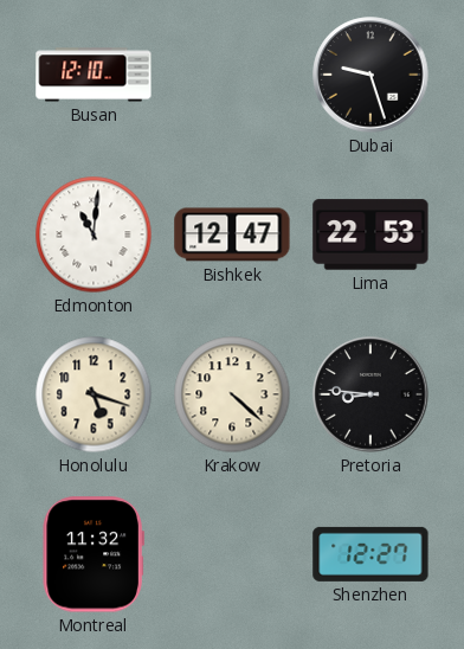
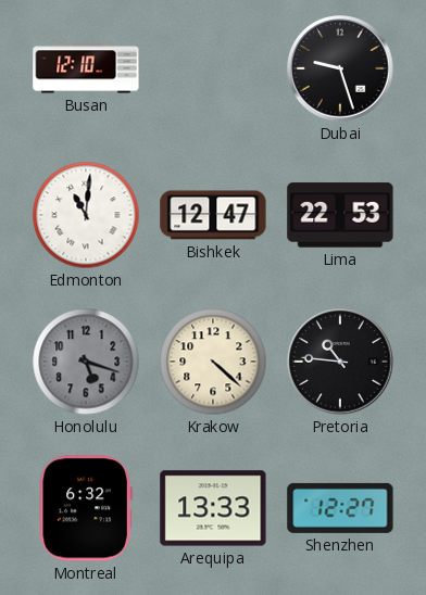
Honolulu dial: cream -> grey (86, 362)
Pretoria: 8:46 -> 10:46 (340, 362)
Montreal: 11:32 -> 6:32 (86, 508)
Arequipa: none -> 13:33 (213, 508)
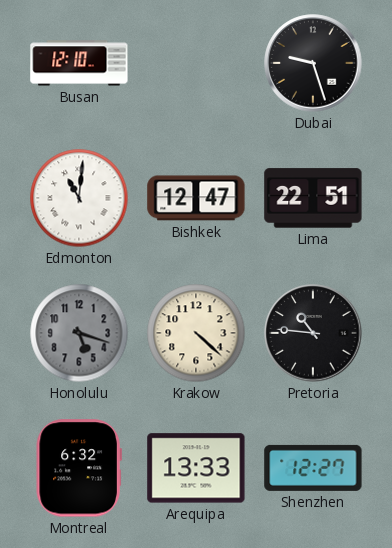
Lima: 22:53 -> 22:51 (313, 198)
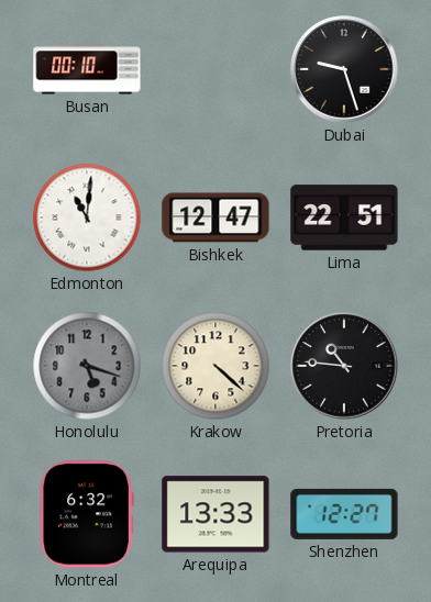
Busan: 12:10 -> 00:10 (87, 69)
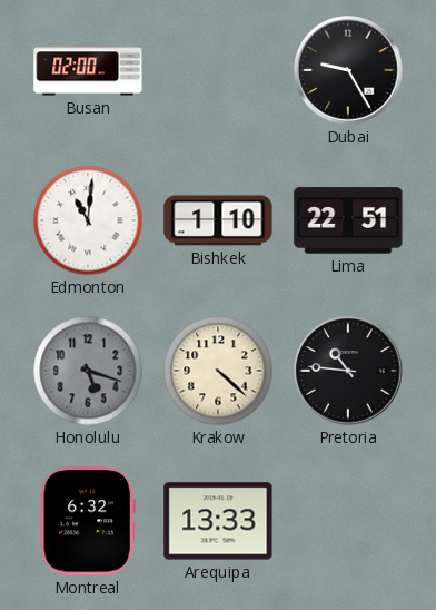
Busan: 00:10 -> 02:00 (88, 70)
Dubai: 9:27 -> 9:25 (348, 70)
Bishkek: 12:47 -> 1:10 (218, 220)
Shenzhen: 12:27 -> none (344, 514)
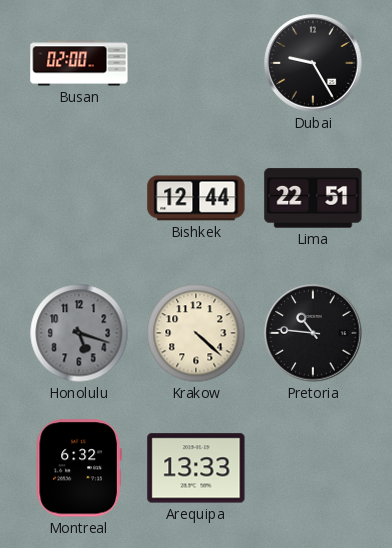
Edmonton: 11:01 -> none (88, 220)
Bishkek: 1:10 -> 12:44 (196, 198)
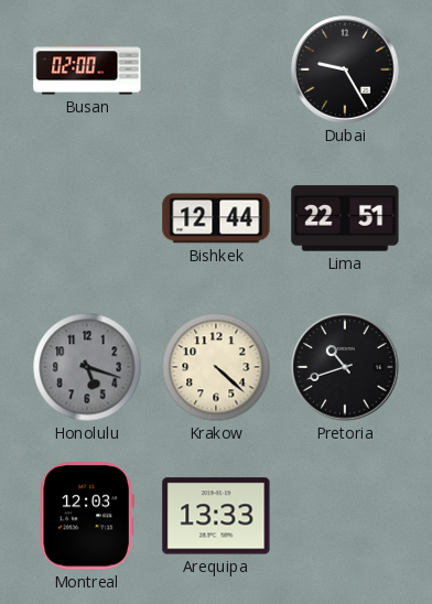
Pretoria: 10:46 -> 10:42 (345, 367)
Montreal: 6:32 -> 12:03 (87, 516)
